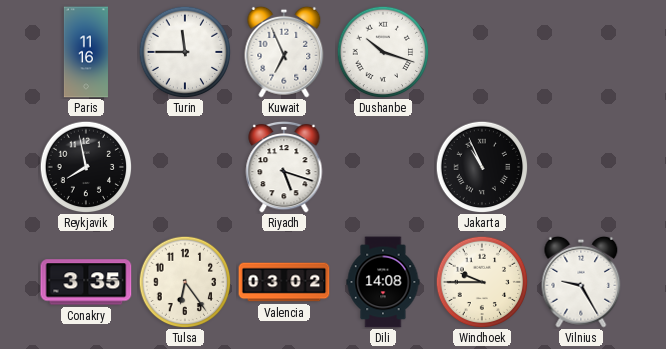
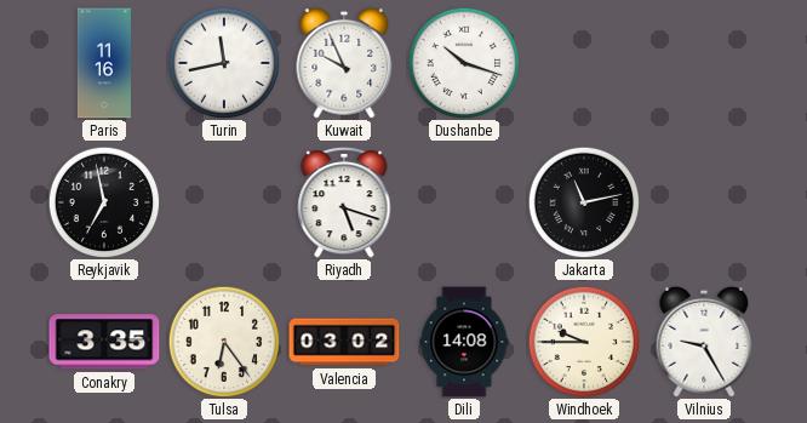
Turin: 11:45 -> 11:43 (224, 63)
Kuwait: 6:56 -> 9:56 (344, 63)
Reykjavik: 7:58 -> 6:58 (104, 202)
Jakarta: 10:56 -> 11:13 (584, 202)
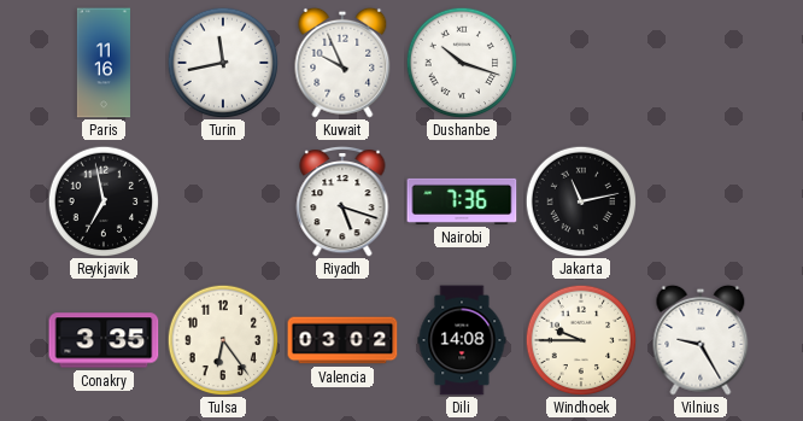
Nairobi: none -> 7:36 (462, 201)
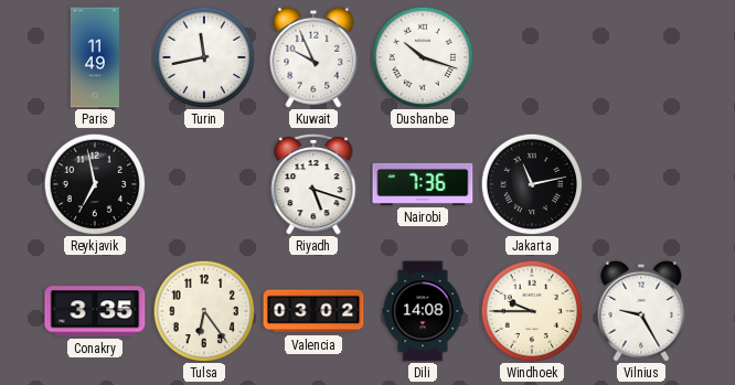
Paris: 11:16 -> 11:49 (95, 57)
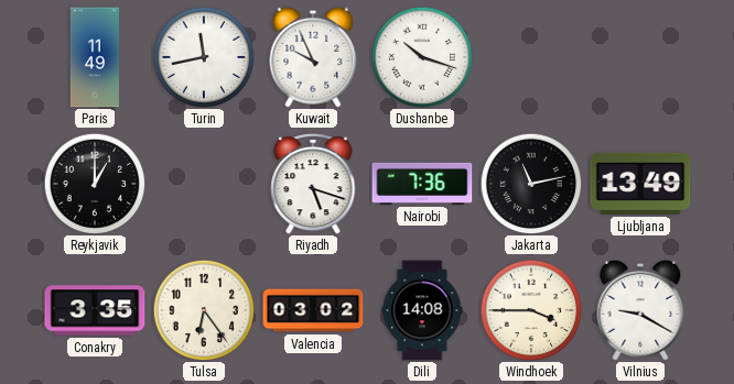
Reykjavik: 6:58 -> 1:00 (95, 184)
Ljubljana: none -> 13:49 (640, 184)
Windhoek: 9:45 -> 3:45 (531, 310)
Vilnius: 9:25 -> 9:20 (640, 310)
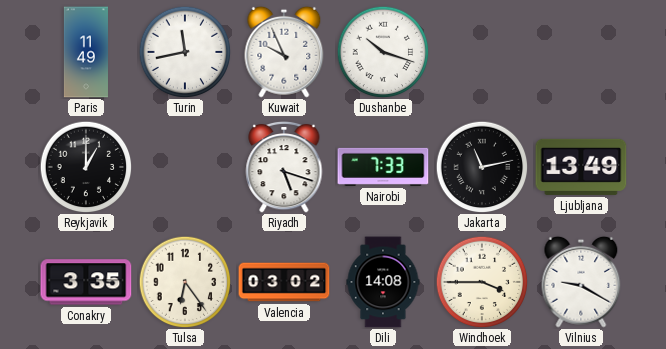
Nairobi: 7:36 -> 7:33 (383, 167)
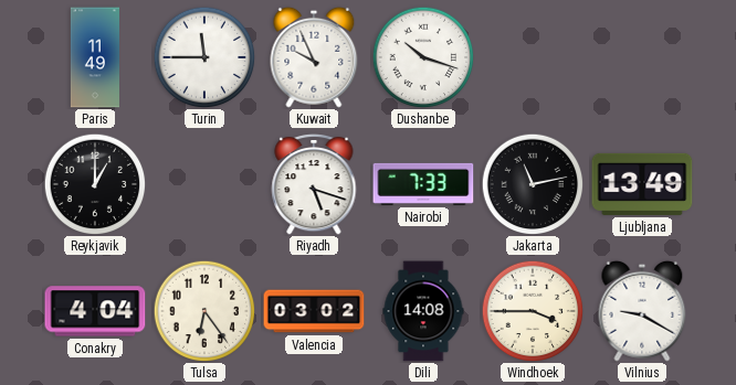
Turin: 11:43 -> 11:45 (204, 57)
Conakry: 3:35 -> 4:04 (95, 311)
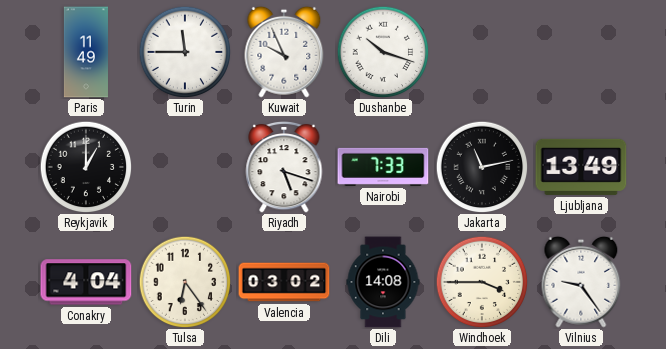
Vilnius: 9:20 -> 9:24 (581, 282)
